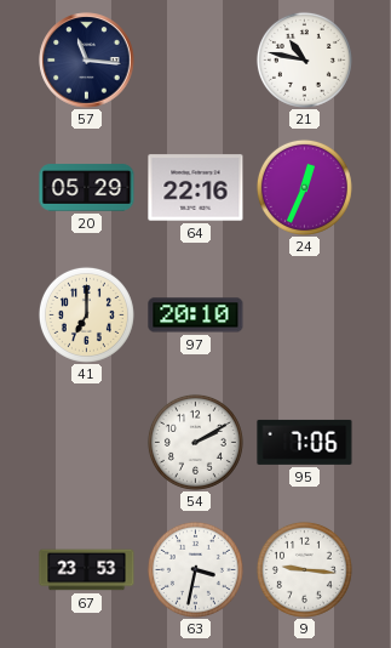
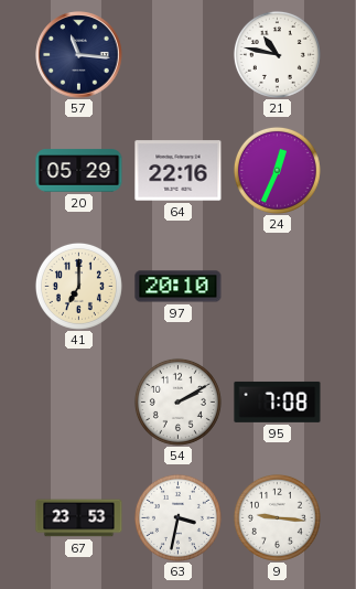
95: 7:06 -> 7:08 (278, 401)
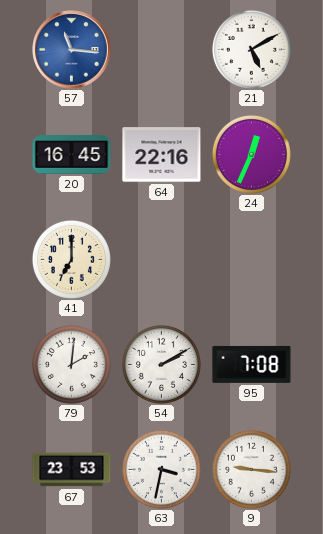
57 dial: navy -> blue (72, 50)
21: 10:47 -> 5:10 (251, 49)
20: 05:29 -> 16:45 (72, 155)
97: 20:10 -> none (179, 287)
79: none -> 2:01 (71, 364)
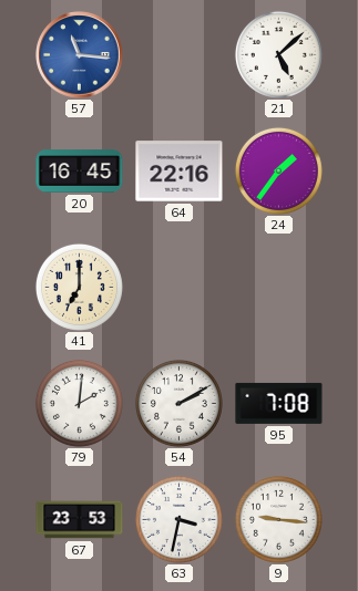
21: 5:10 -> 5:08 (278, 54)
24: 12:34 -> 1:36 (278, 170)
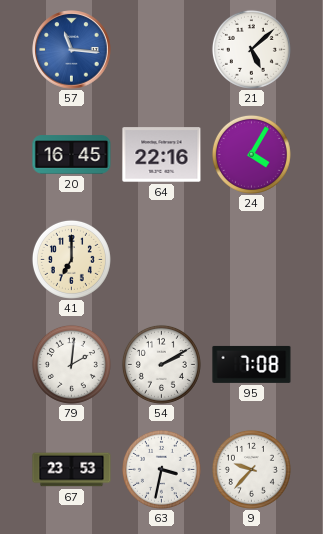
24: 1:36 -> 4:05 (251, 154)
9: 9:16 -> 9:37 (251, 469)
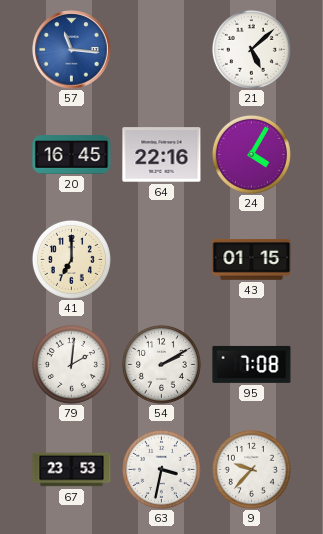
43: none -> 01:15 (252, 259)
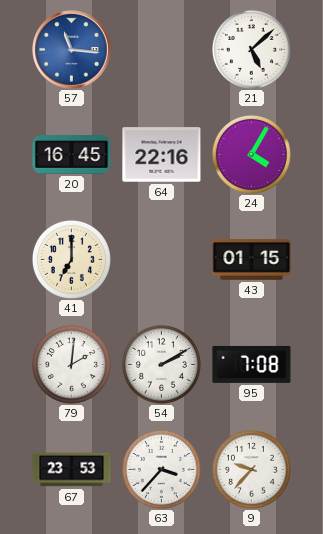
63: 3:32 -> 3:37 (161, 469)
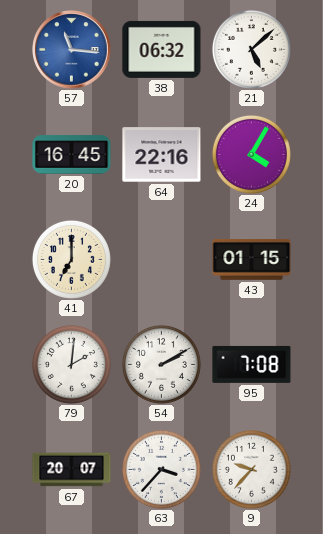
38: none -> 06:32 (162, 49)
67: 23:53 -> 20:07 (72, 470)
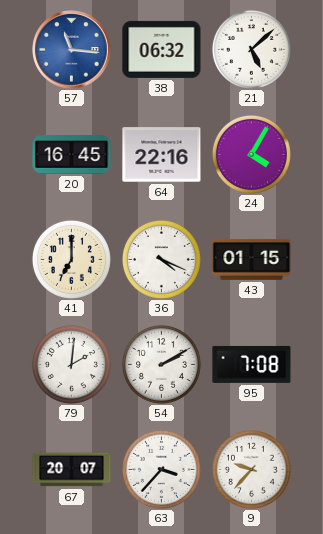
36: none -> 4:19 (161, 259)
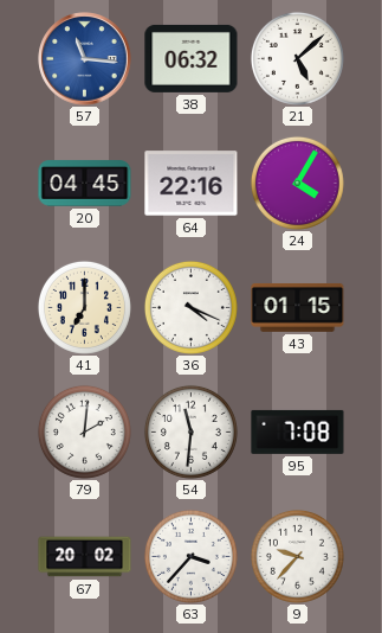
20: 16:45 -> 04:45 (85, 184)
54: 2:10 -> 11:31 (190, 431)
67: 20:07 -> 20:02 (85, 557)
